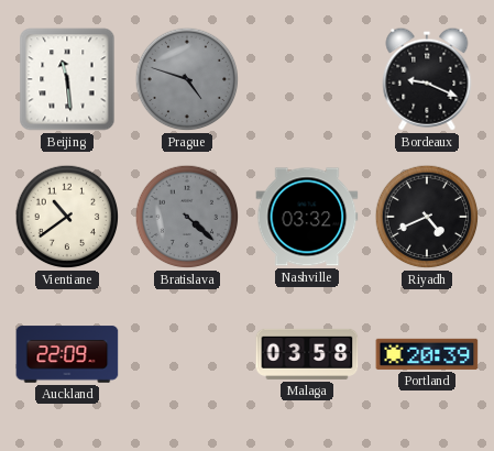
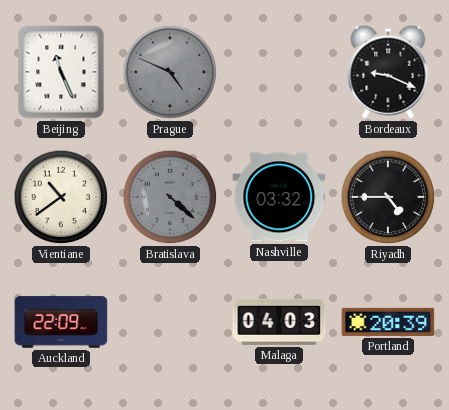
Beijing: 11:29 -> 11:26 (61, 72)
Prague: 4:48 -> 4:49 (170, 72)
Riyadh: 4:41 -> 4:45 (388, 197)
Malaga: 03:58 -> 04:03 (279, 322)
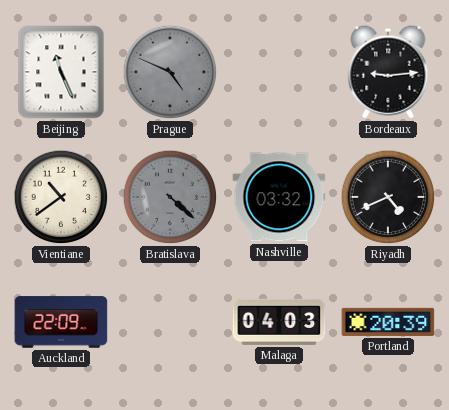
Bordeaux: 9:19 -> 9:14 (388, 72)
Riyadh: 4:45 -> 4:41 (388, 197)
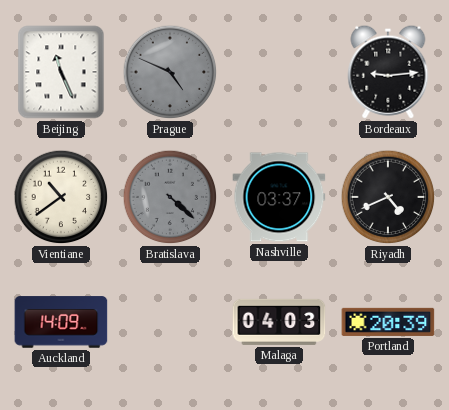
Nashville: 03:32 -> 03:37 (279, 197)
Auckland: 22:09 -> 14:09 (61, 322)
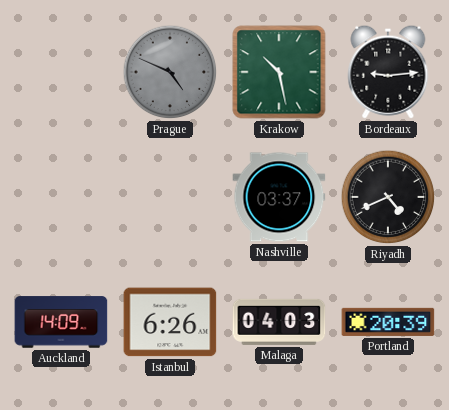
Beijing: 11:26 -> none (61, 72)
Krakow: none -> 10:28 (279, 72)
Vientiane: 10:39 -> none (61, 197)
Bratislava: 4:22 -> none (170, 197)
Istanbul: none -> 6:26 (170, 322)
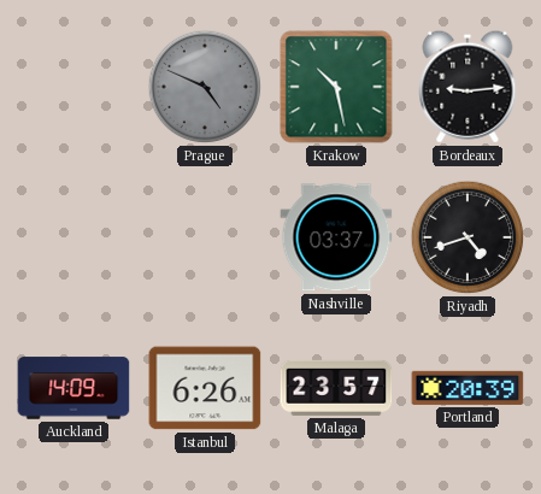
Riyadh: 4:41 -> 4:42 (468, 237)
Malaga: 04:03 -> 23:57 (336, 388)
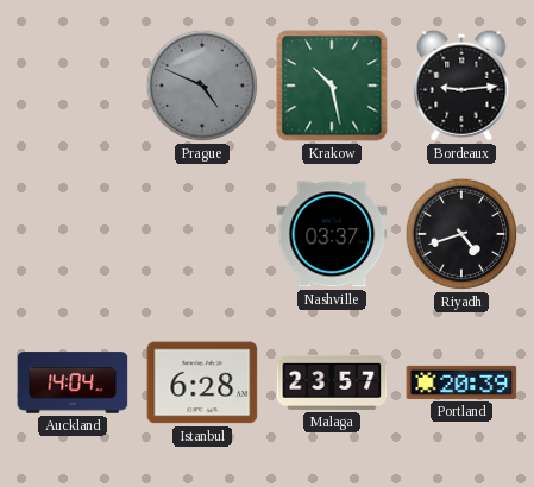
Auckland: 14:09 -> 14:04 (73, 382)
Istanbul: 6:26 -> 6:28 (202, 382)
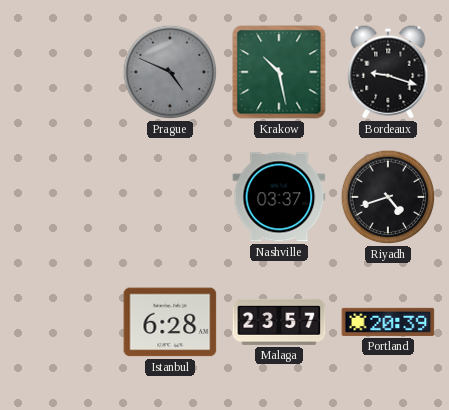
Bordeaux: 9:14 -> 9:18 (388, 72)
Auckland: 14:04 -> none (73, 382)
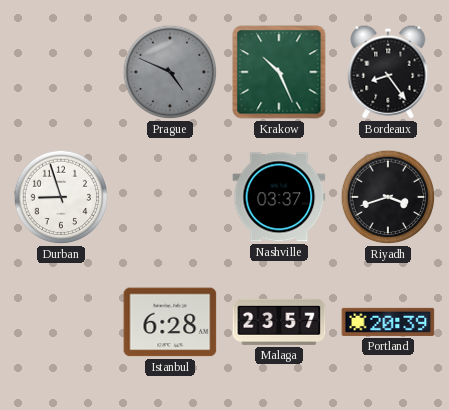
Krakow: 10:28 -> 10:26 (279, 72)
Bordeaux: 9:18 -> 8:24 (388, 72)
Durban: none -> 8:57 (61, 197)
Riyadh: 4:42 -> 3:42 (388, 197)
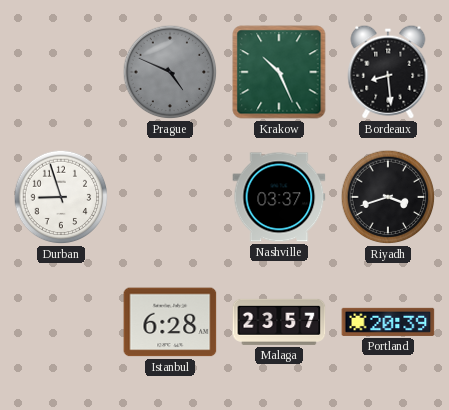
Bordeaux: 8:24 -> 8:29 (388, 72)
